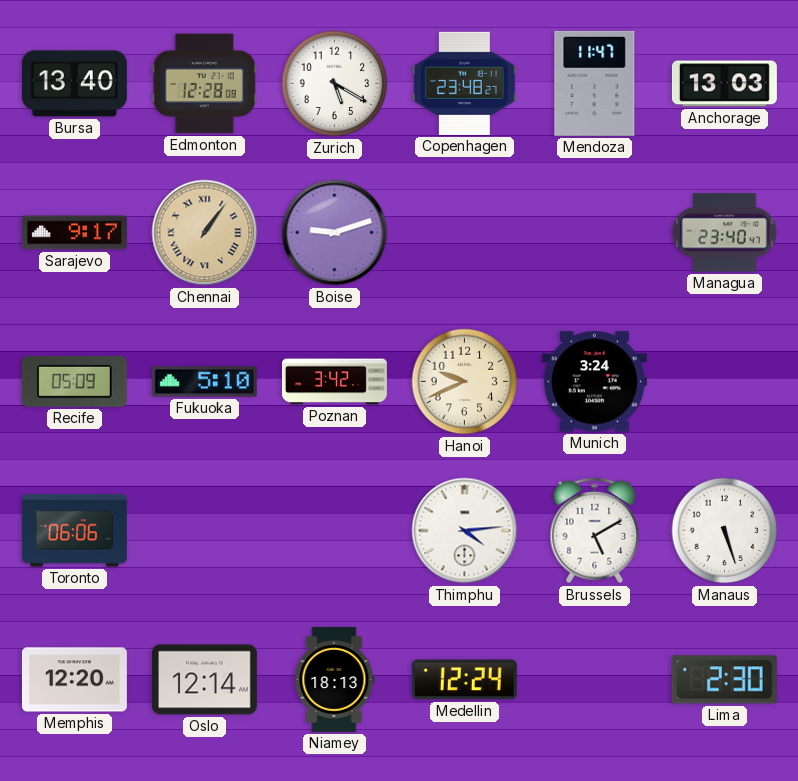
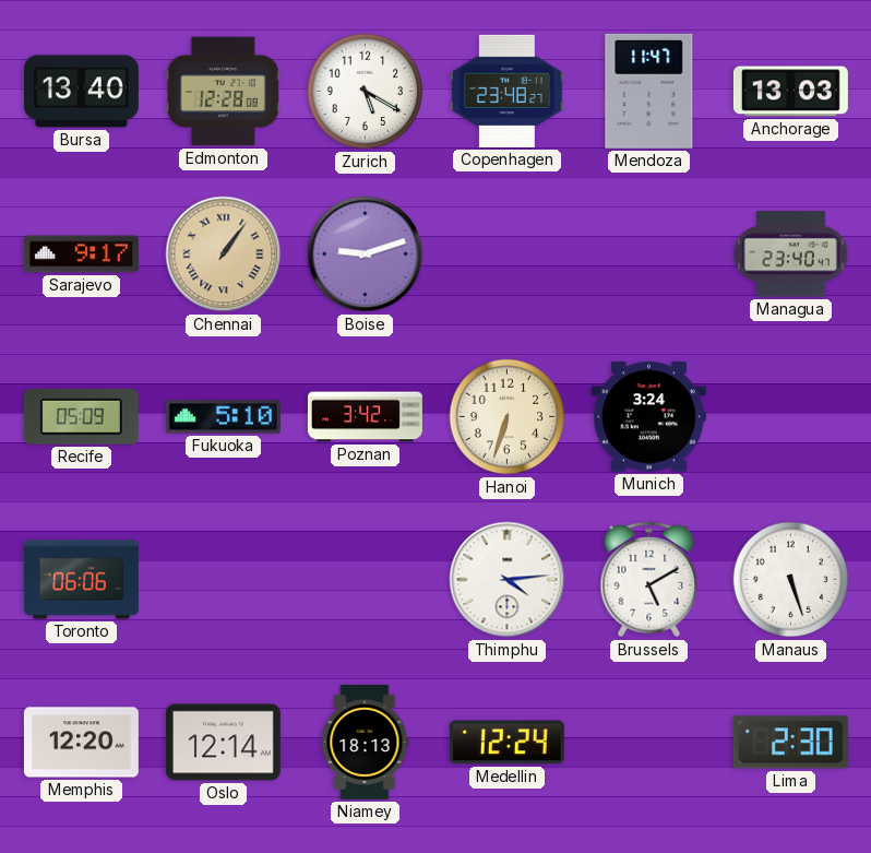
Hanoi: 9:41 -> 6:33 (508, 417)
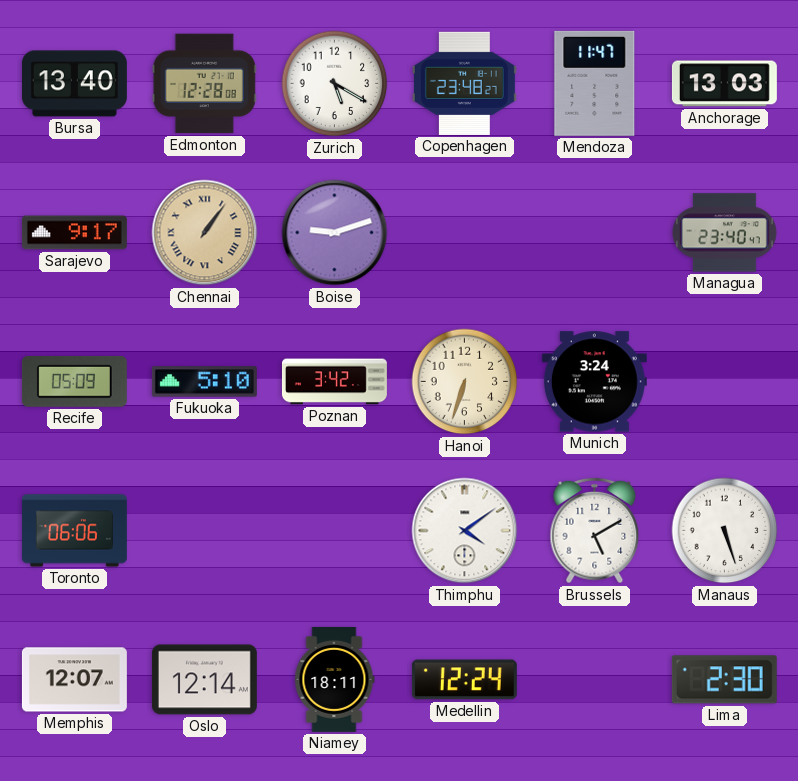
Thimphu: 4:14 -> 4:09 (465, 531)
Memphis: 12:20 -> 12:07 (74, 680)
Niamey: 18:13 -> 18:11 (334, 679)
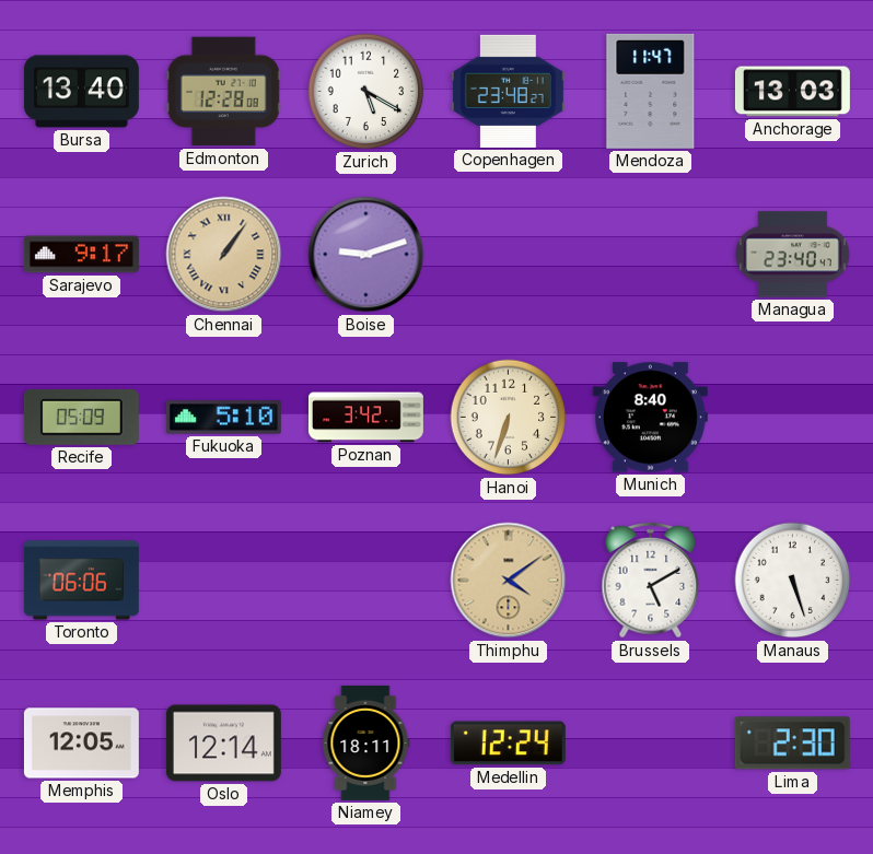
Munich: 3:24 -> 8:40 (650, 418)
Thimphu dial: white -> champagne (509, 581)
Memphis: 12:07 -> 12:05 (81, 744)
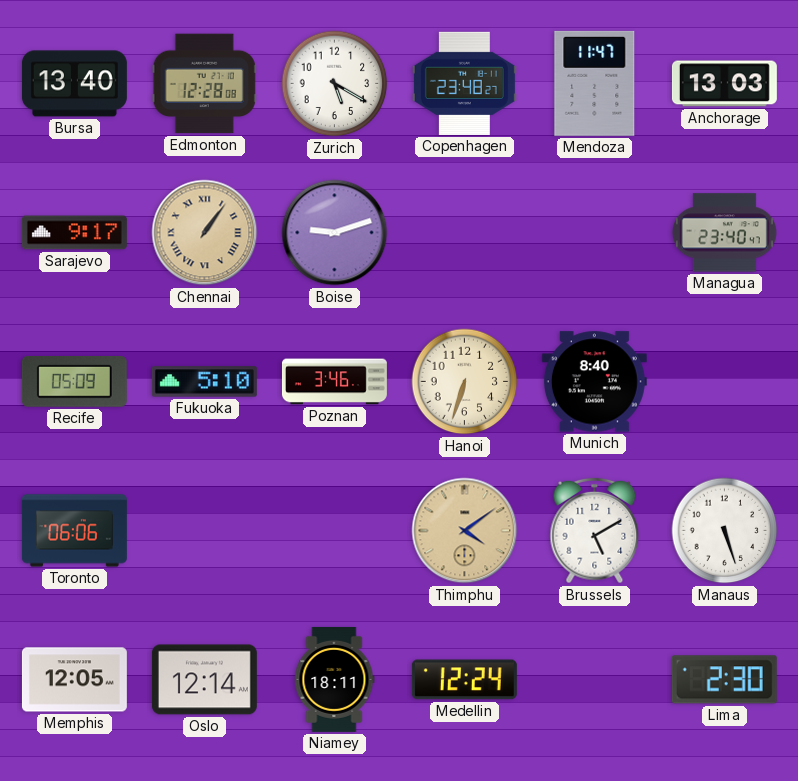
Poznan: 3:42 -> 3:46 (334, 382)
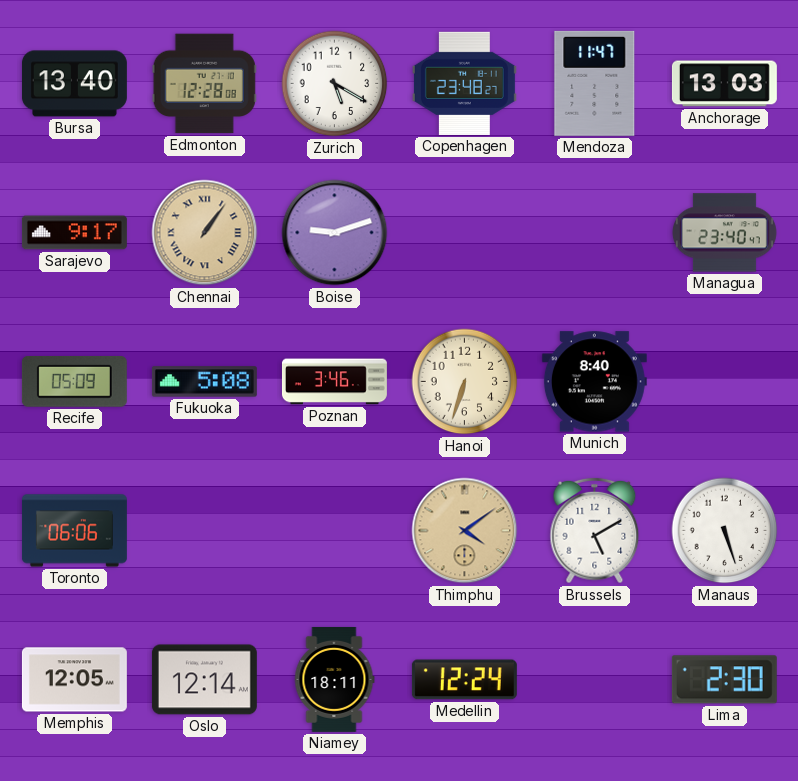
Fukuoka: 5:10 -> 5:08 (204, 382)
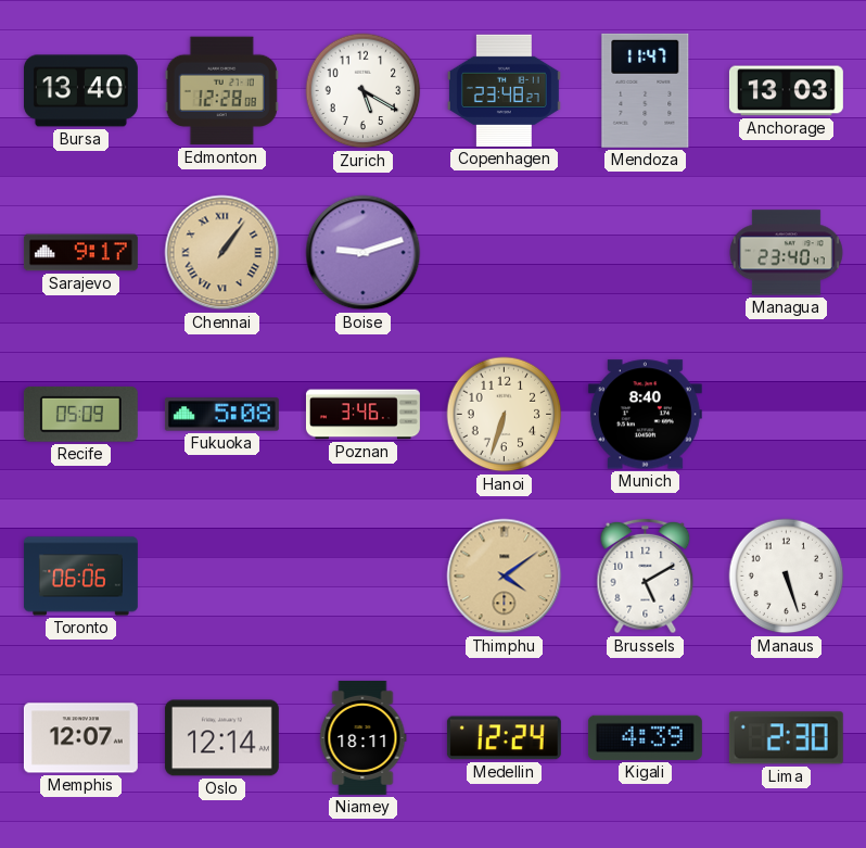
Memphis: 12:05 -> 12:07 (80, 738)
Kigali: none -> 4:39 (645, 737)
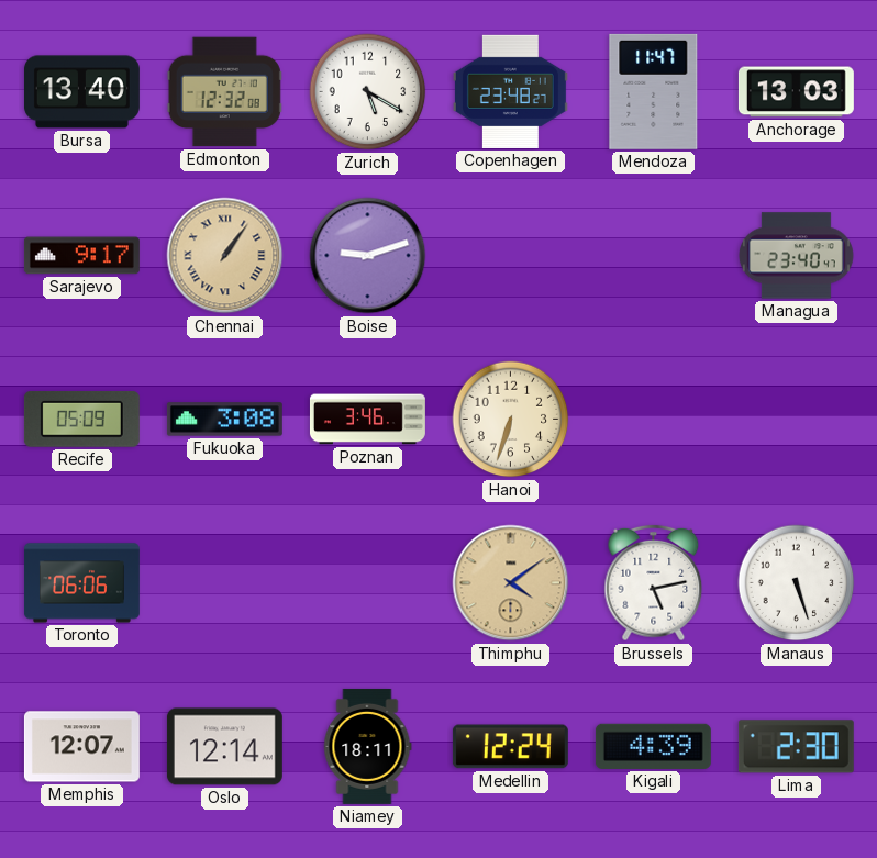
Edmonton: 12:28 -> 12:32 (224, 92)
Fukuoka: 5:08 -> 3:08 (224, 420)
Munich: 8:40 -> none (645, 415)
Brussels: 5:10 -> 5:13 (654, 583)
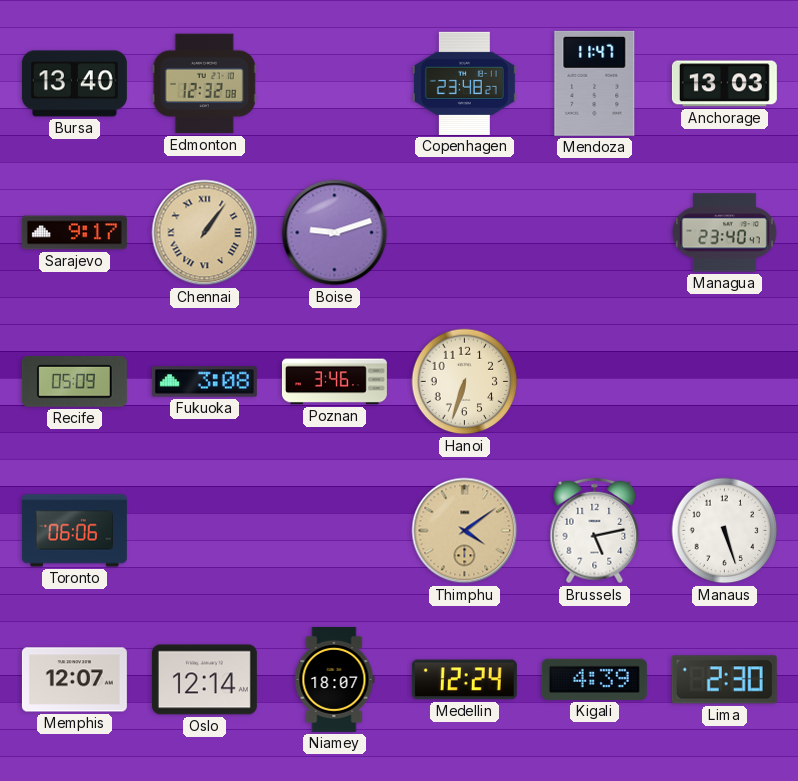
Zurich: 5:20 -> none (368, 92)
Niamey: 18:11 -> 18:07 (334, 679)
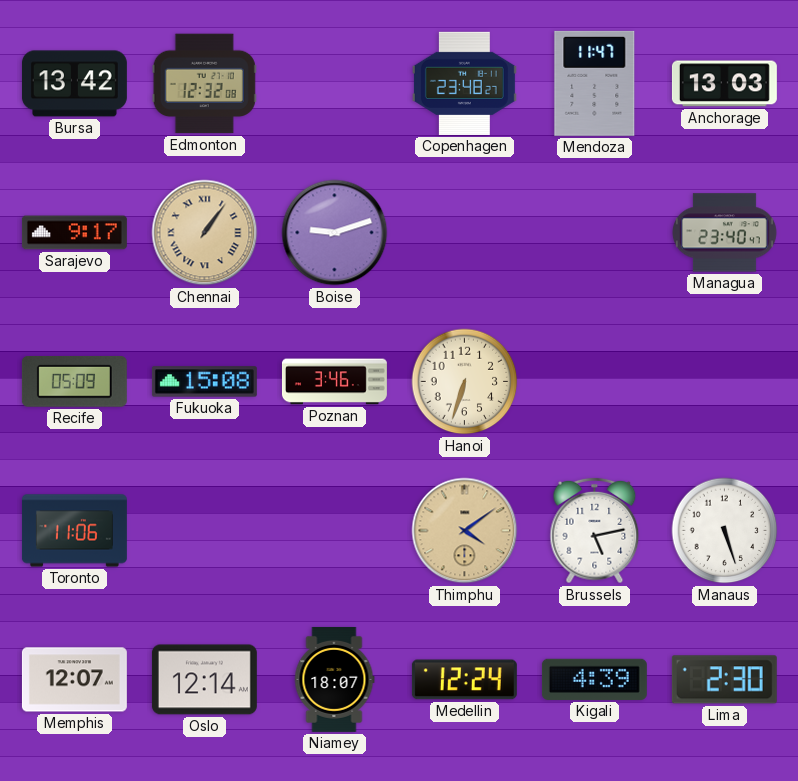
Bursa: 13:40 -> 13:42 (74, 84)
Fukuoka: 3:08 -> 15:08 (204, 382)
Toronto: 06:06 -> 11:06 (74, 531)
